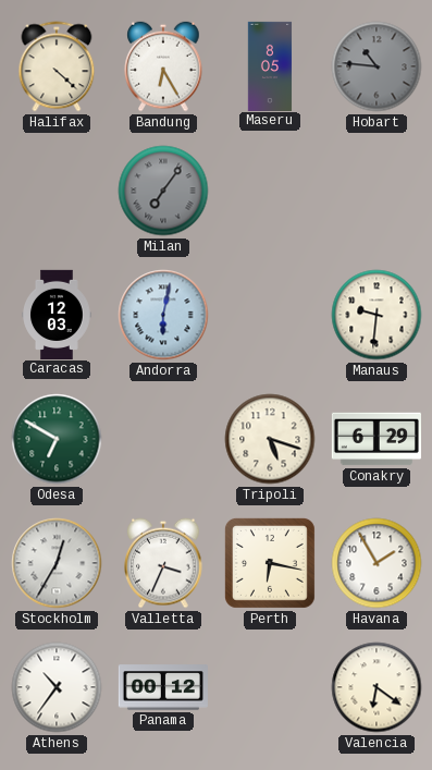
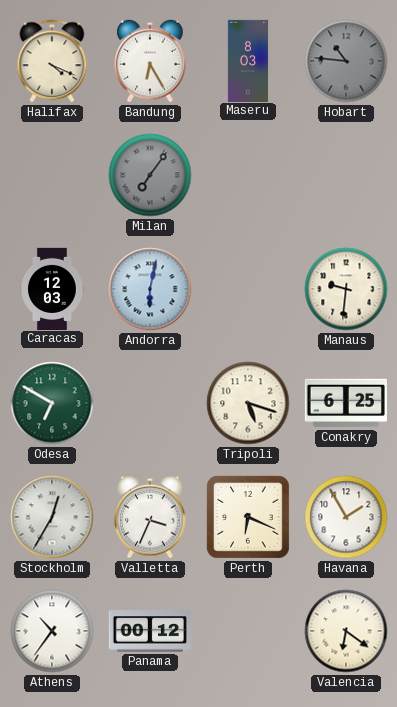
Halifax: 4:22 -> 4:19 (52, 61)
Maseru: 8:05 -> 8:03 (248, 60)
Conakry: 6:29 -> 6:25 (346, 403)
Perth: 6:17 -> 6:19 (248, 517)
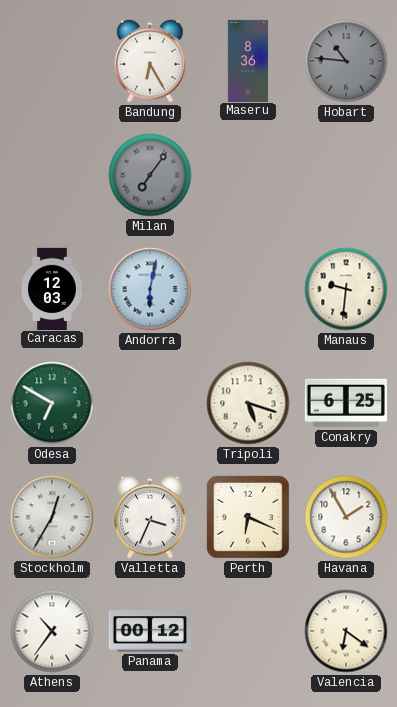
Halifax: 4:19 -> none (52, 61)
Maseru: 8:03 -> 8:36 (248, 60)
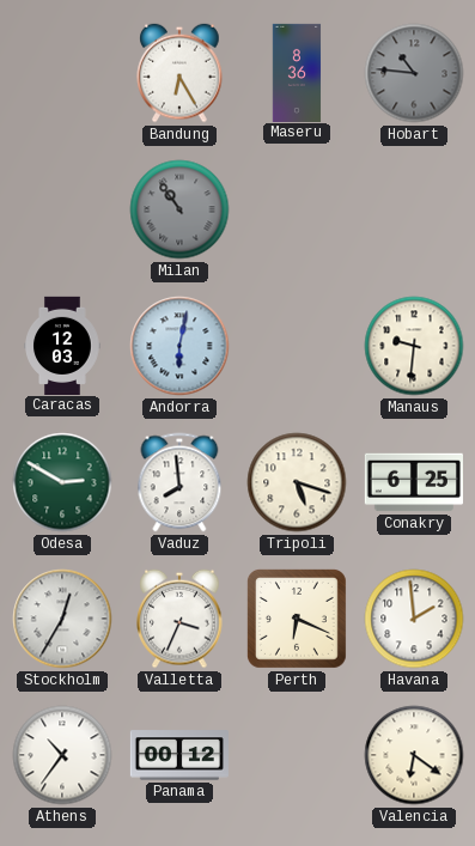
Milan: 7:06 -> 10:54 (179, 209)
Odesa: 6:50 -> 2:50 (62, 482)
Vaduz: none -> 7:59 (179, 482)
Havana: 1:55 -> 1:59 (414, 619)
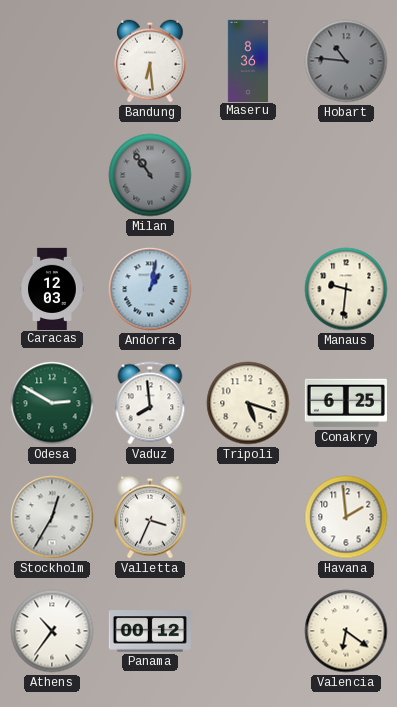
Bandung: 6:25 -> 6:29 (150, 61)
Andorra: 6:02 -> 1:02 (150, 289)
Perth: 6:19 -> none (297, 619)
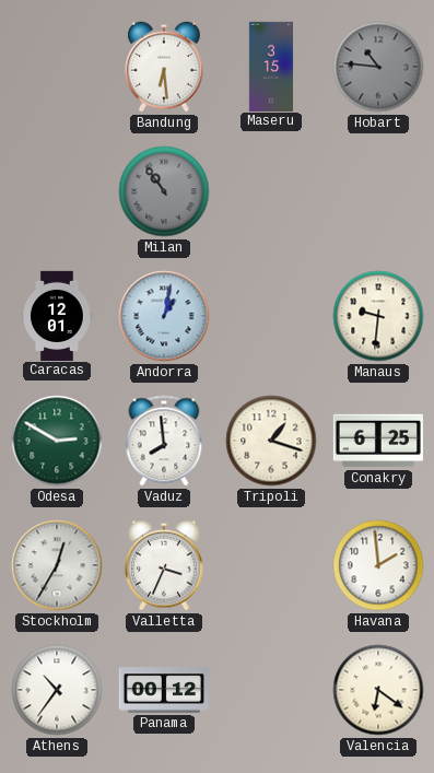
Maseru: 8:36 -> 3:15 (271, 66)
Caracas: 12:03 -> 12:01 (57, 315)
Tripoli: 5:18 -> 1:18 (271, 441)
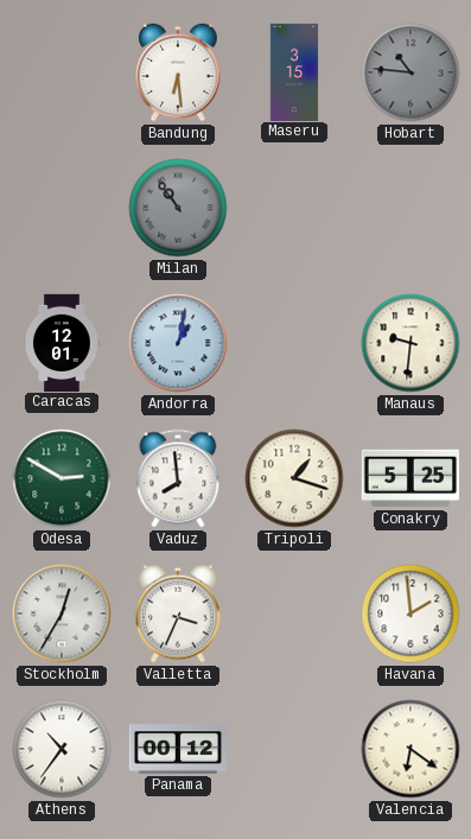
Conakry: 6:25 -> 5:25 (410, 478)
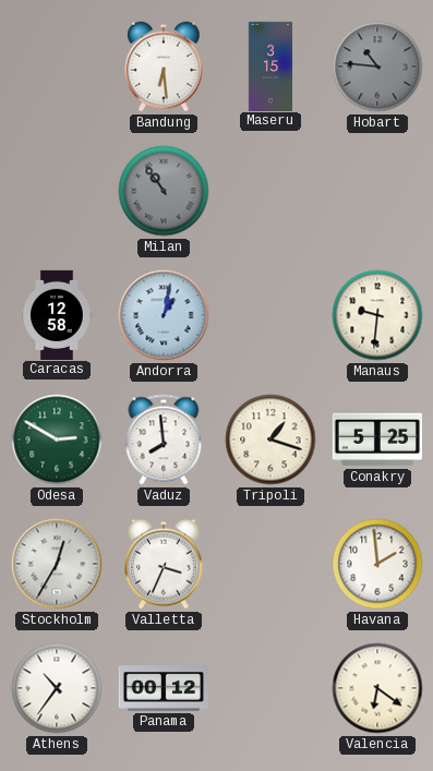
Caracas: 12:01 -> 12:58 (57, 314)
